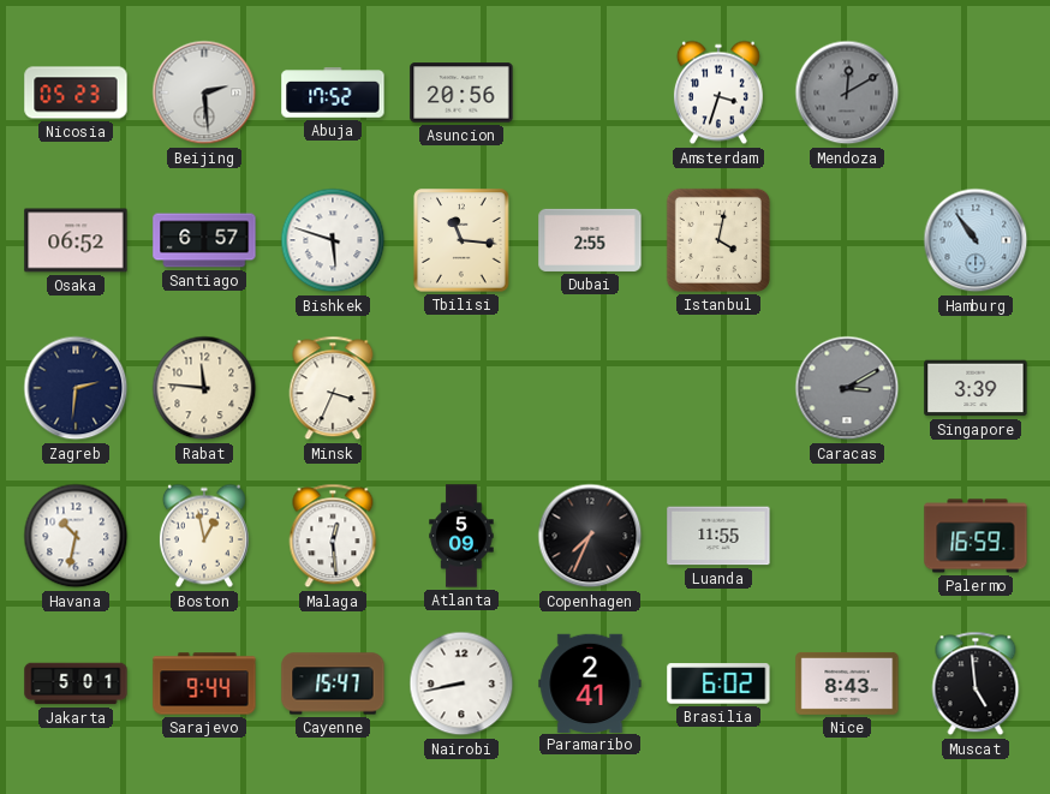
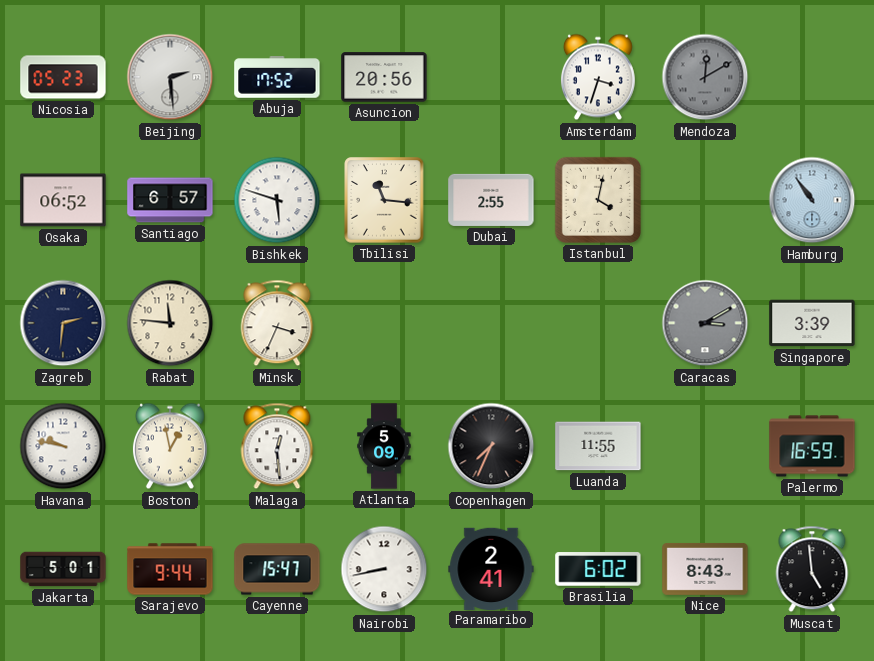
Havana: 10:32 -> 9:47 (63, 446)
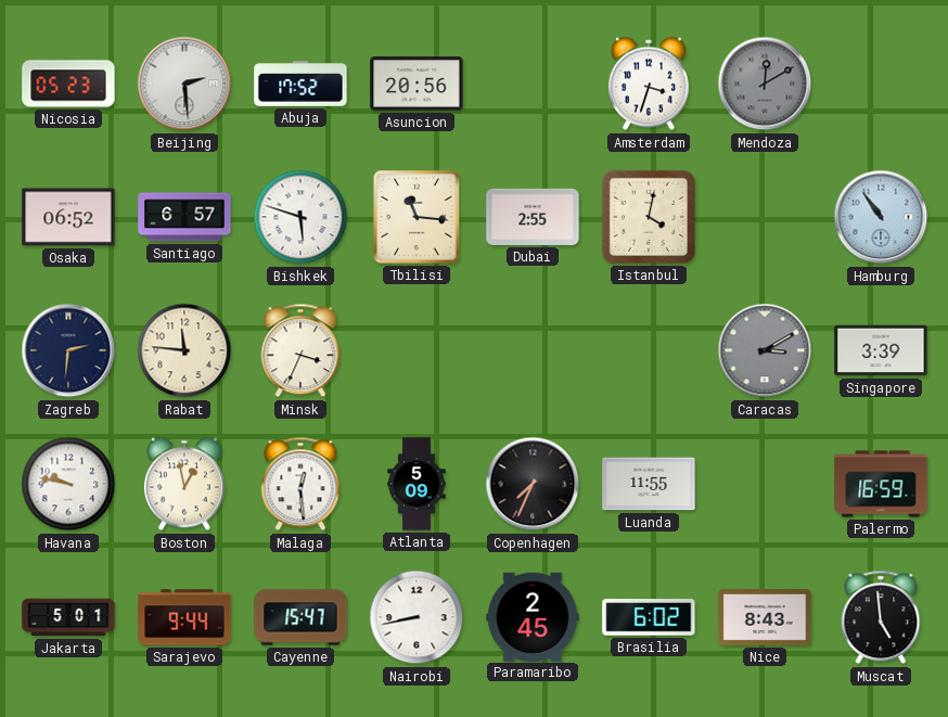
Paramaribo: 2:41 -> 2:45 (533, 616)
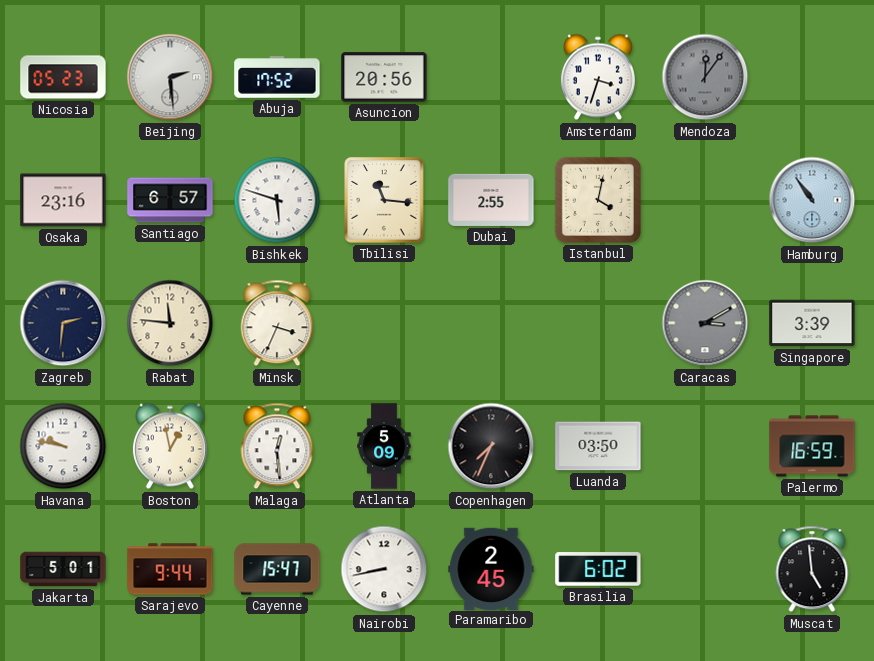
Mendoza: 12:10 -> 12:06 (705, 77)
Osaka: 06:52 -> 23:16 (63, 200)
Luanda: 11:55 -> 03:50 (598, 446)
Nice: 8:43 -> none (765, 617)
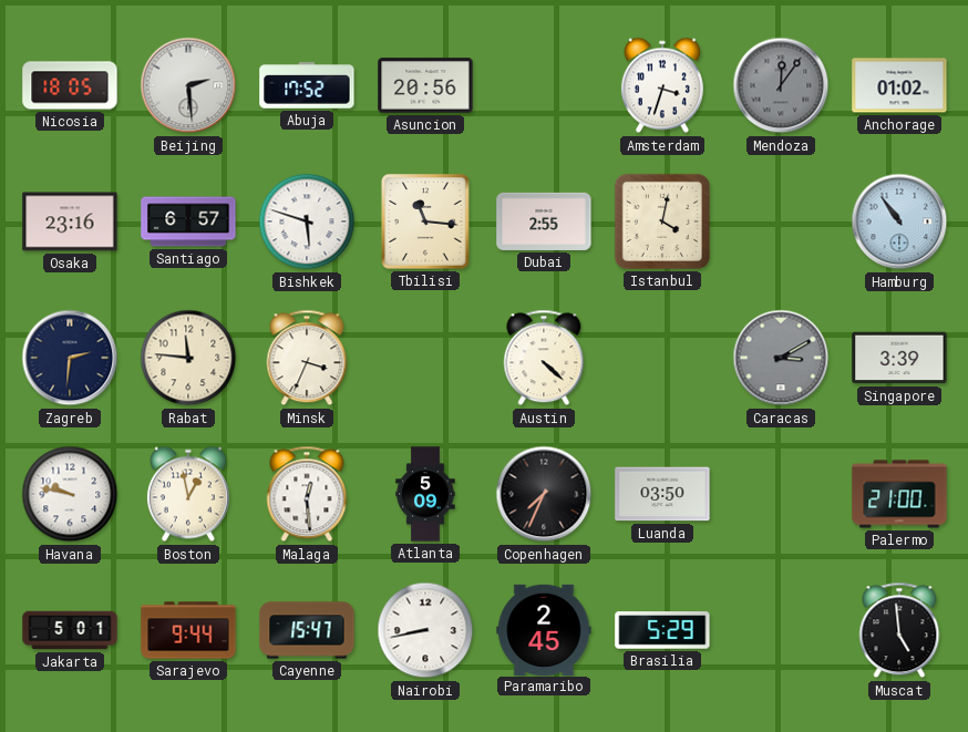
Nicosia: 05:23 -> 18:05 (70, 85)
Anchorage: none -> 01:02 (899, 85)
Austin: none -> 4:22 (544, 358)
Palermo: 16:59 -> 21:00 (899, 494)
Brasilia: 6:02 -> 5:29 (662, 630)
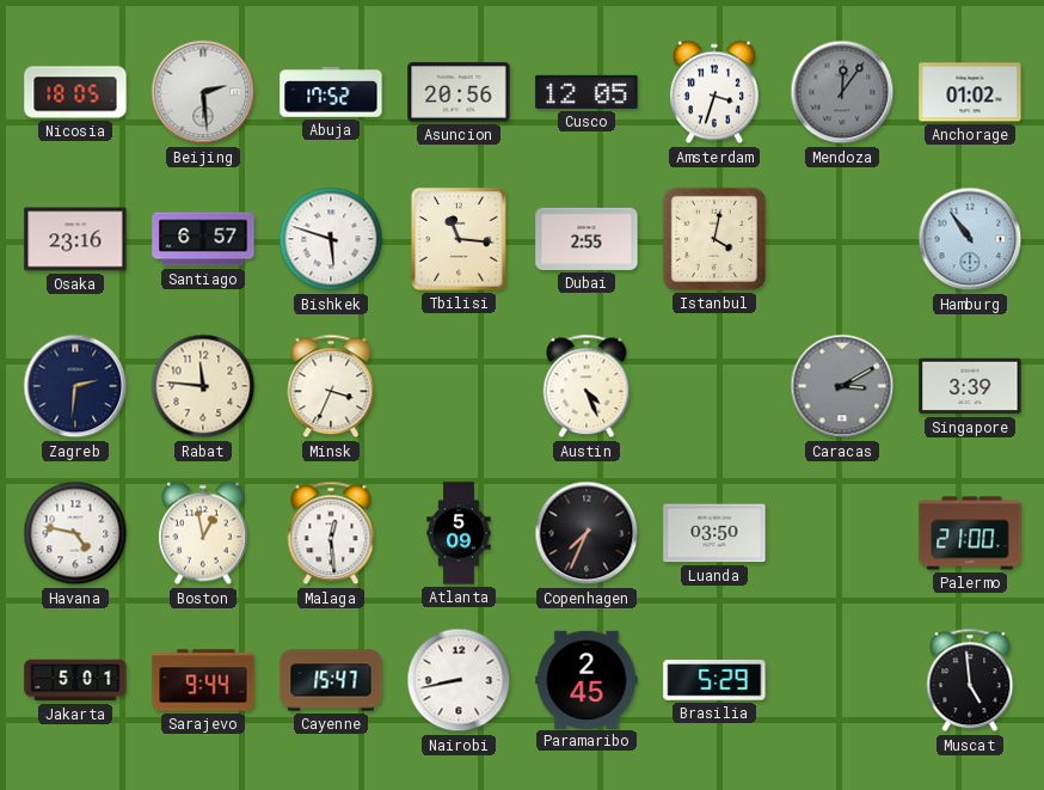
Cusco: none -> 12:05 (587, 92)
Austin: 4:22 -> 4:26 (587, 386)
Havana: 9:47 -> 4:47 (75, 533)
